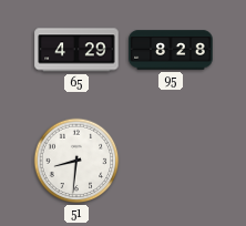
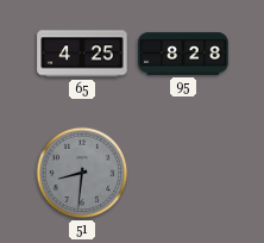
65: 4:29 -> 4:25 (82, 54)
51 dial: white -> grey (82, 173)
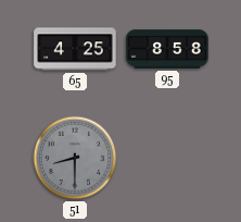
95: 8:28 -> 8:58 (167, 49)
51: 8:31 -> 8:30 (75, 158)
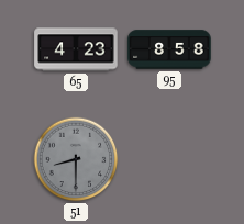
65: 4:25 -> 4:23 (76, 49)
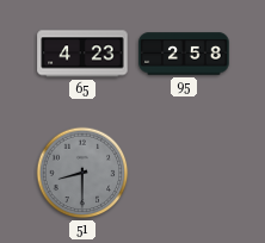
95: 8:58 -> 2:58 (184, 54)
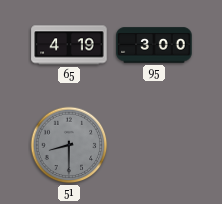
65: 4:23 -> 4:19 (69, 45)
95: 2:58 -> 3:00 (154, 45)
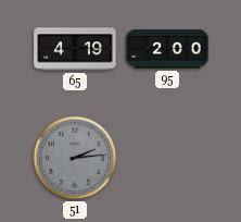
95: 3:00 -> 2:00 (167, 49)
51: 8:30 -> 2:14 (75, 158)
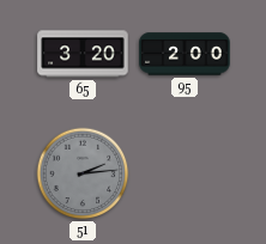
65: 4:19 -> 3:20 (83, 54)
